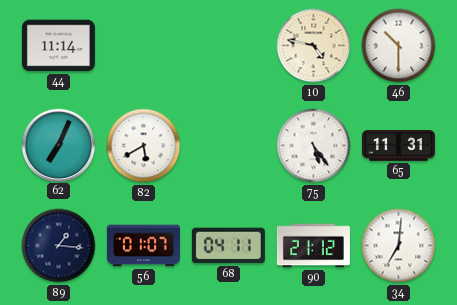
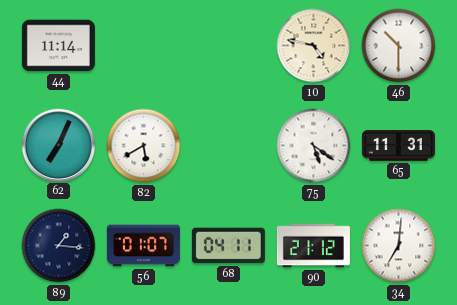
75: 5:24 -> 5:21 (314, 146)
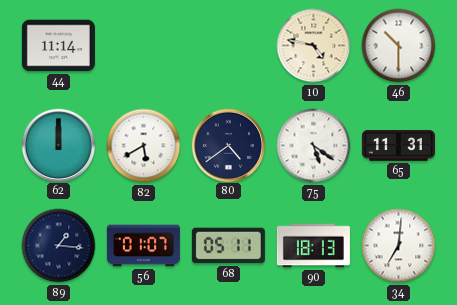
62: 7:04 -> 12:00 (58, 145)
80: none -> 4:39 (228, 145)
68: 04:11 -> 05:11 (228, 246)
90: 21:12 -> 18:13 (313, 246)
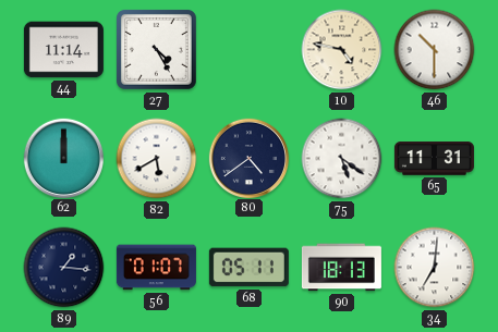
27: none -> 4:25 (156, 49)
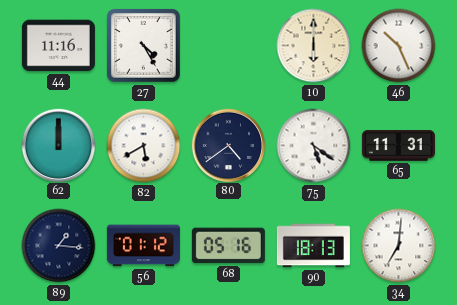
44: 11:14 -> 11:16 (58, 46)
10: 4:47 -> 6:00 (314, 46)
46: 10:30 -> 10:26 (399, 46)
56: 01:07 -> 01:12 (143, 246)
68: 05:11 -> 05:16 (228, 246)
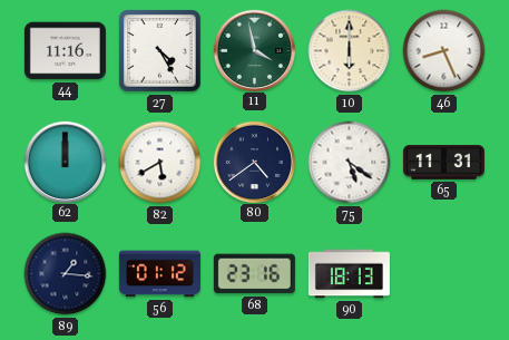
11: none -> 3:58 (254, 50)
46: 10:26 -> 8:26 (444, 51)
68: 05:16 -> 23:16 (254, 274)
34: 7:01 -> none (399, 246)
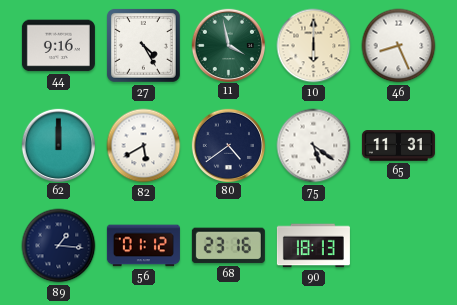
44: 11:16 -> 9:16 (58, 46)
